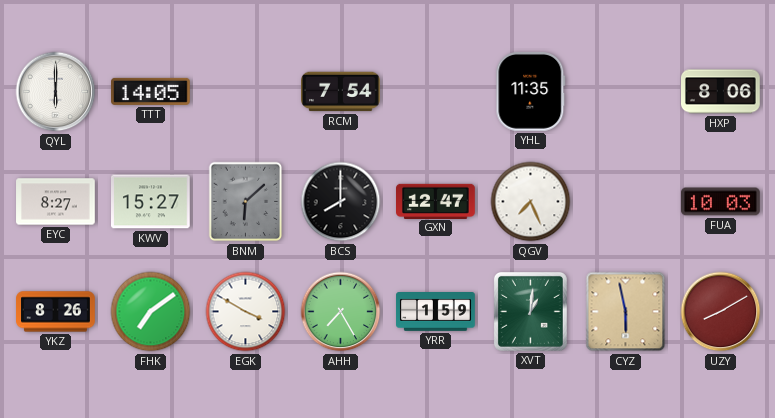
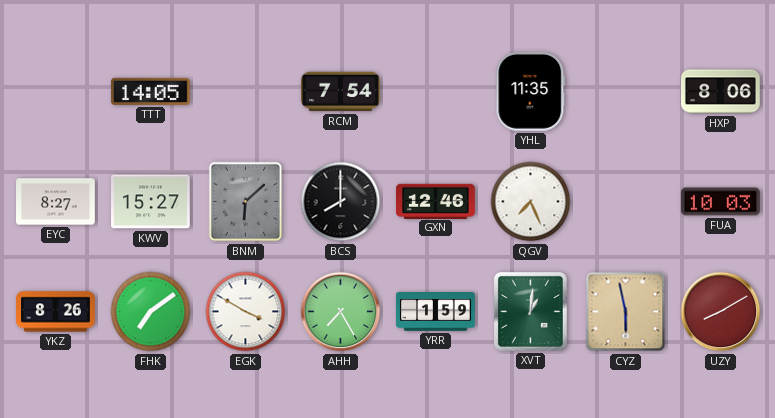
QYL: 6:00 -> none (56, 92)
GXN: 12:47 -> 12:46 (436, 201)
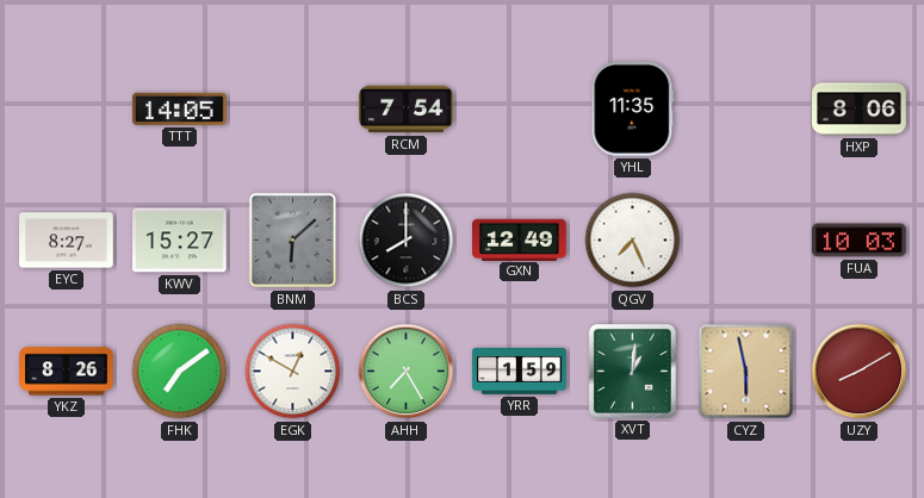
GXN: 12:46 -> 12:49 (520, 239)
EGK: 3:50 -> 12:50 (293, 372)
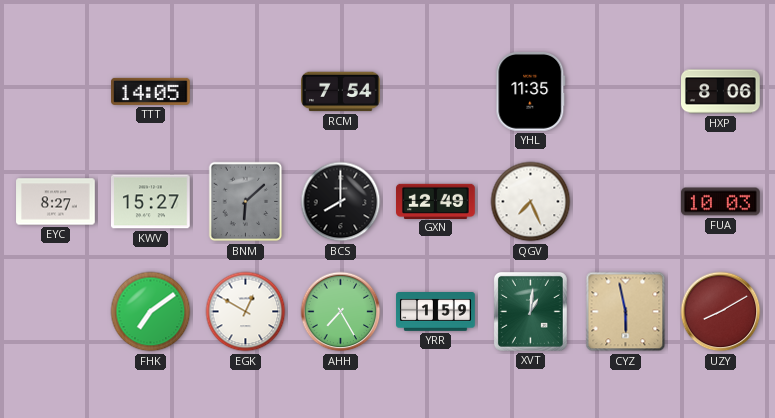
YKZ: 8:26 -> none (67, 372)
